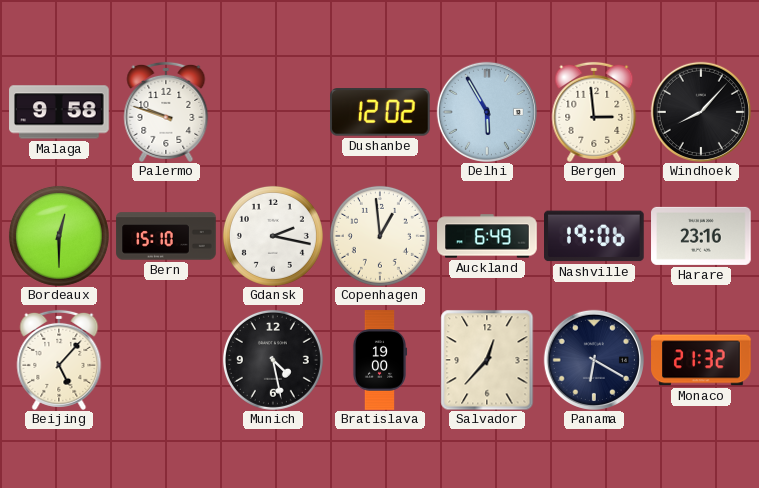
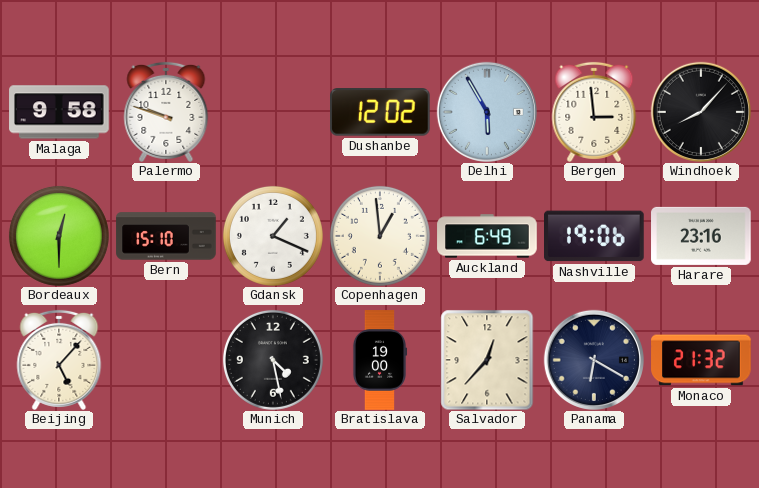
Gdansk: 2:17 -> 1:19 (273, 236)
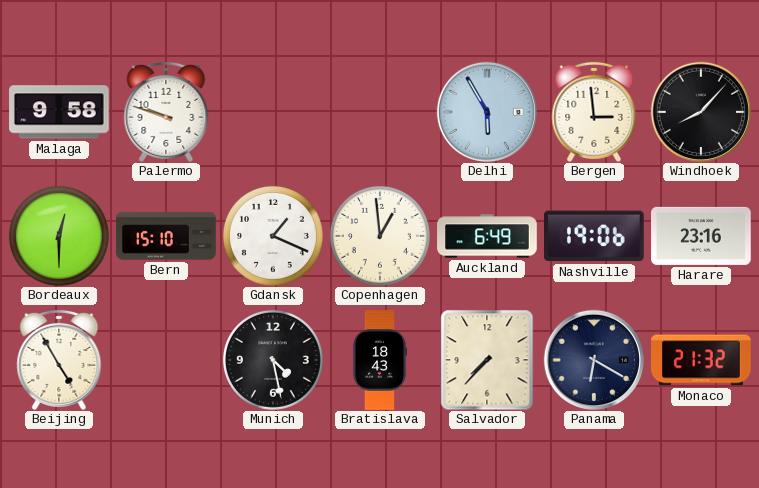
Dushanbe: 12:02 -> none (381, 112)
Beijing: 5:07 -> 4:55 (59, 360)
Bratislava: 19:00 -> 18:43 (380, 360)
Salvador: 12:37 -> 7:37 (487, 360)
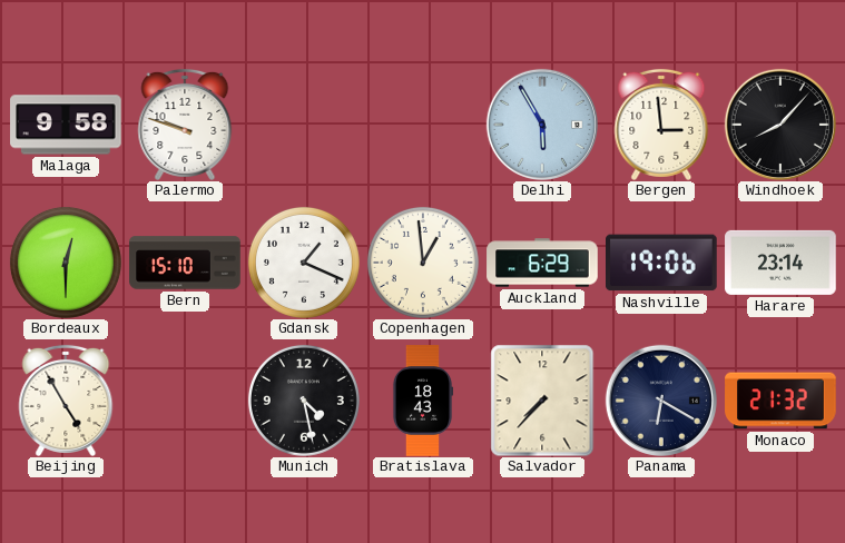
Auckland: 6:49 -> 6:29 (542, 263)
Harare: 23:16 -> 23:14 (780, 263)
